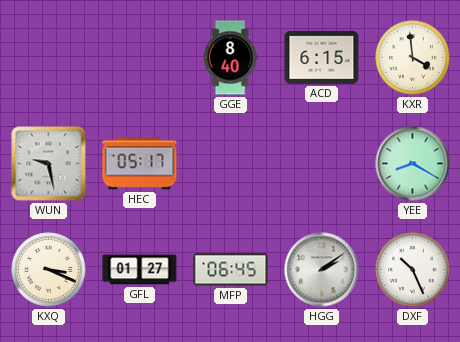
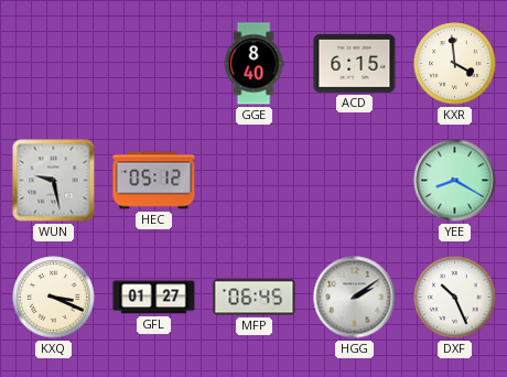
HEC: 05:17 -> 05:12 (154, 181)
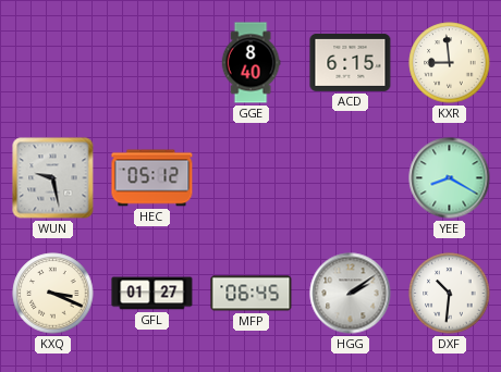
KXR: 3:59 -> 8:59 (450, 63)
DXF: 10:26 -> 10:31 (450, 294)
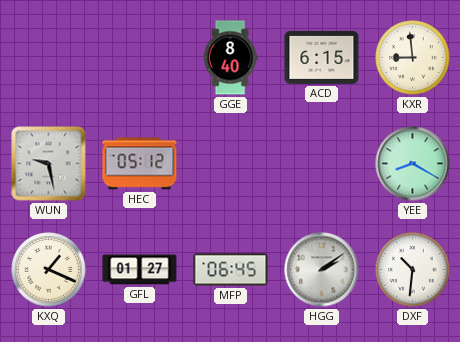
KXQ: 3:19 -> 1:19 (49, 270)
